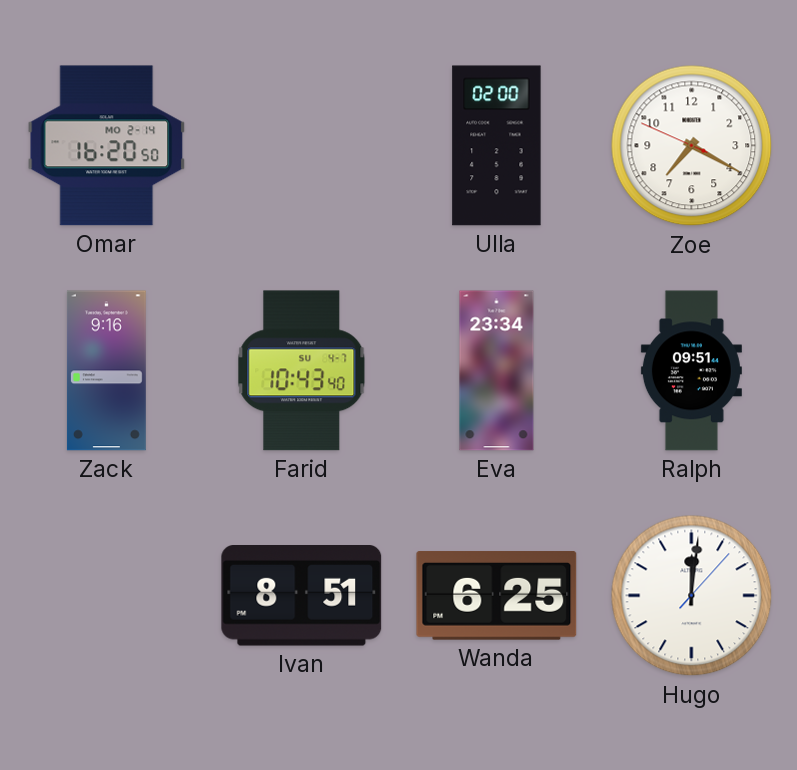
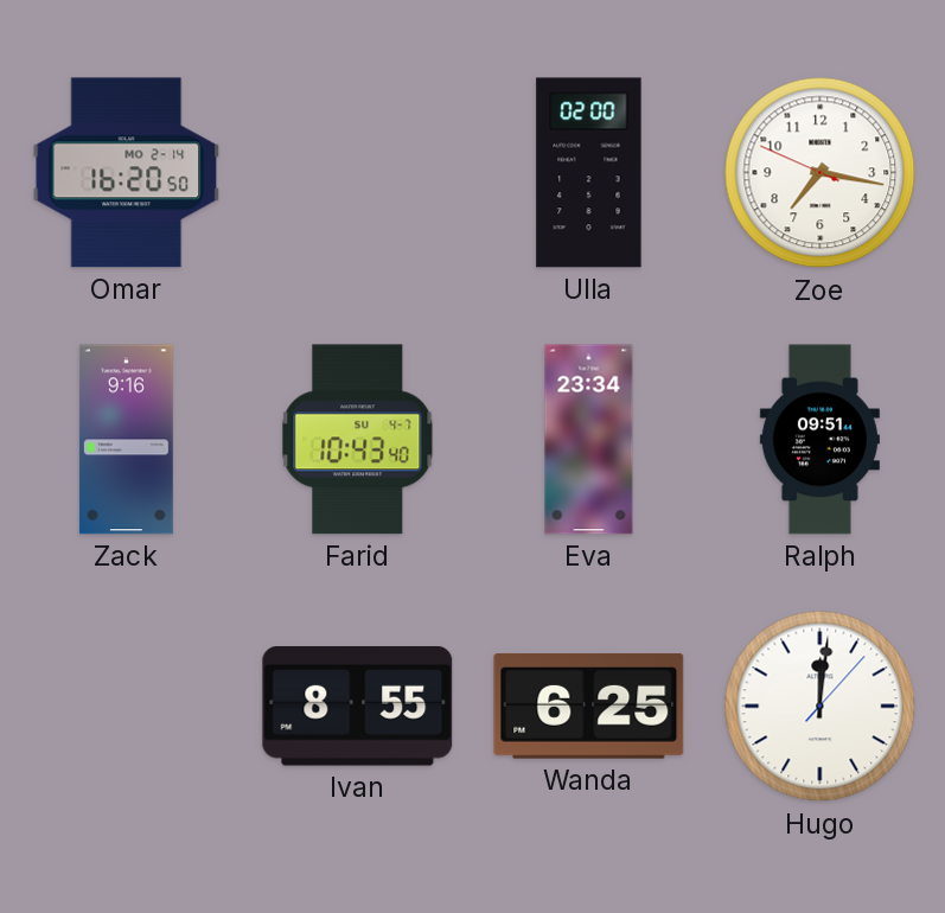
Zoe: 7:19 -> 7:16 (821, 173)
Ivan: 8:51 -> 8:55 (358, 707)
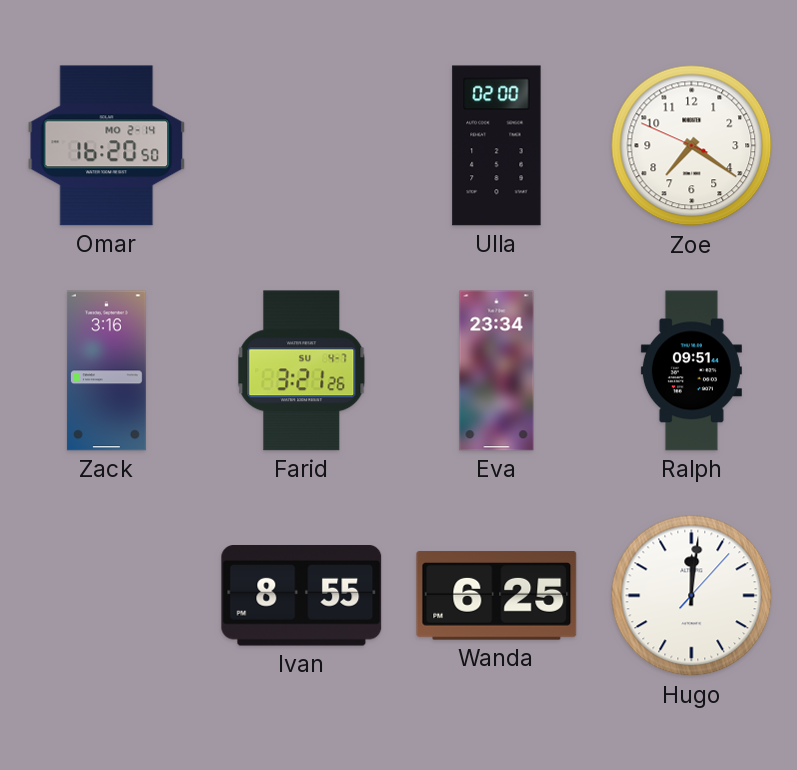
Zoe: 7:16 -> 7:20 (692, 146)
Zack: 9:16 -> 3:16 (106, 371)
Farid: 10:43 -> 3:21 (302, 371)
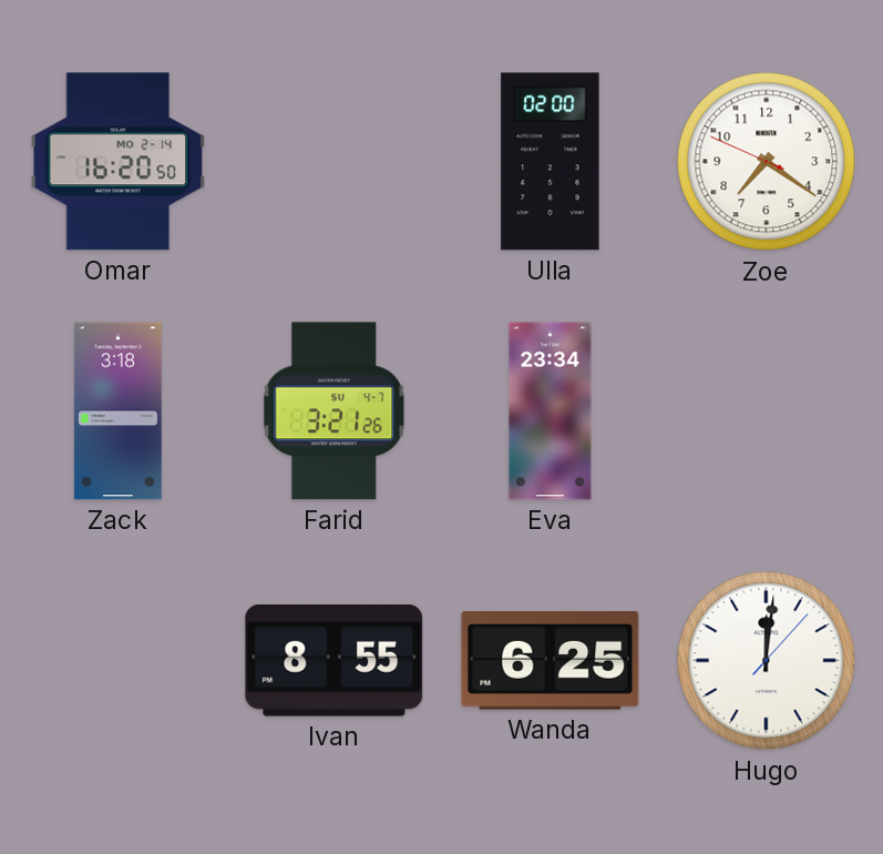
Zack: 3:16 -> 3:18 (117, 411)
Ralph: 09:51 -> none (691, 371)
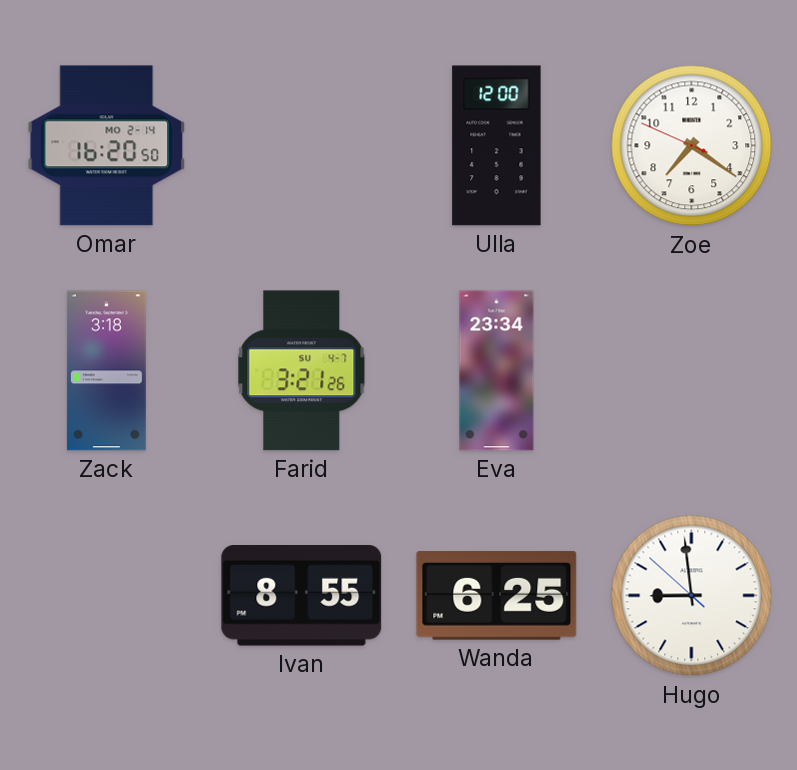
Ulla: 02:00 -> 12:00 (497, 146)
Hugo: 12:01 -> 8:58 (692, 596)
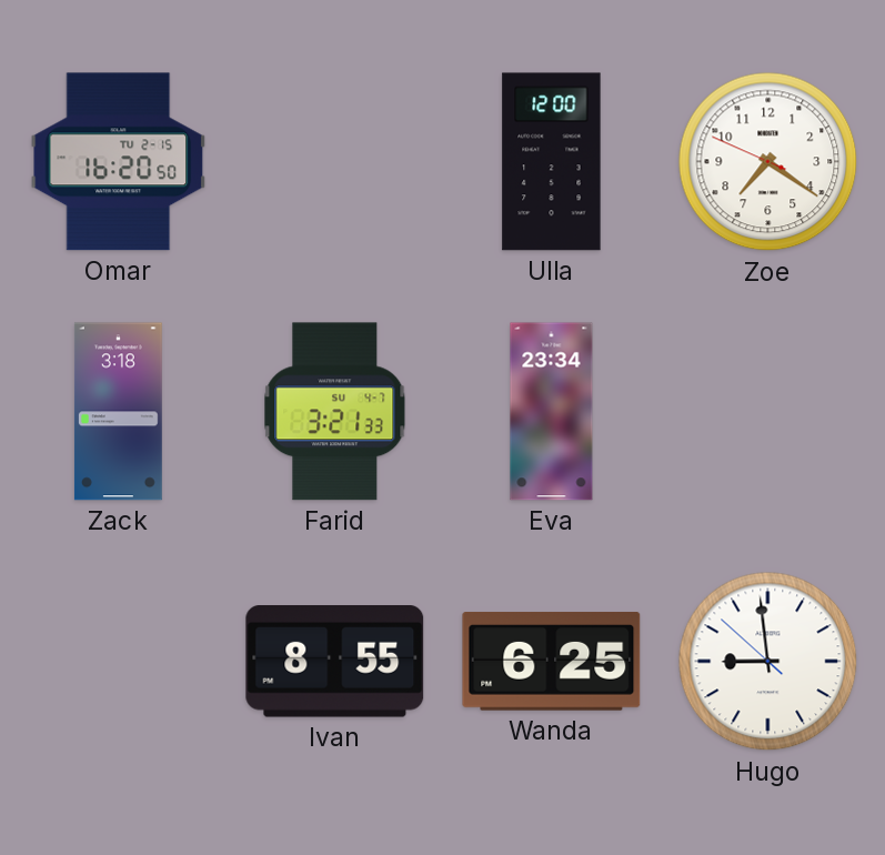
Omar date: MO 2-14 -> TU 2-15 (119, 162)
Farid: 3:21:26 -> 3:21:33 (335, 412)
